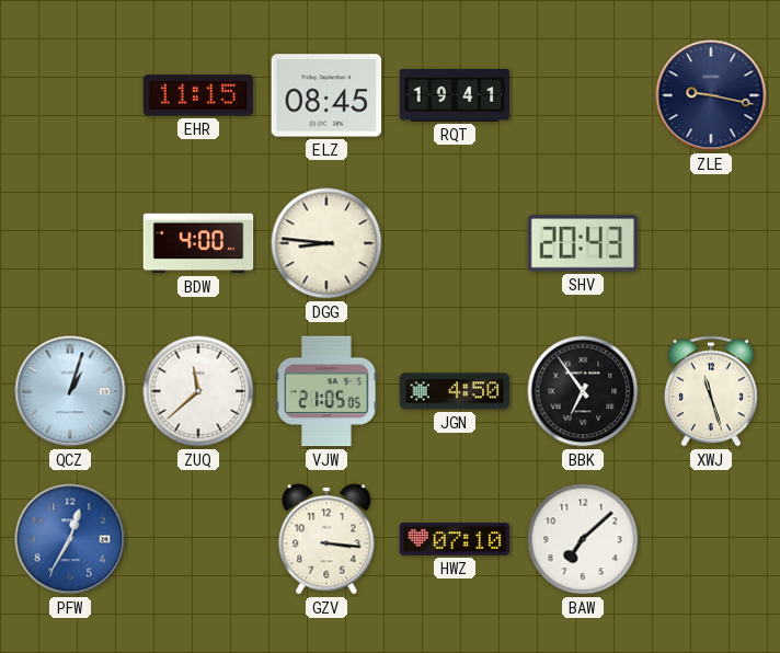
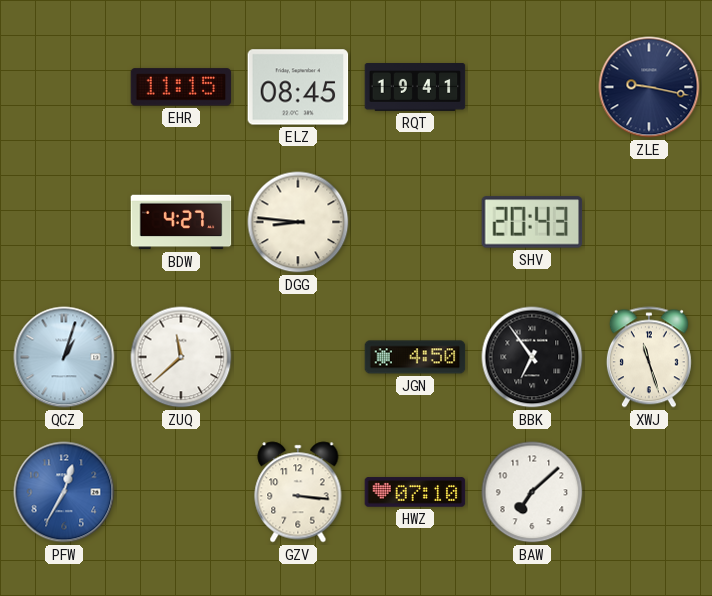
BDW: 4:00 -> 4:27 (181, 222)
VJW: 21:05 -> none (326, 391)
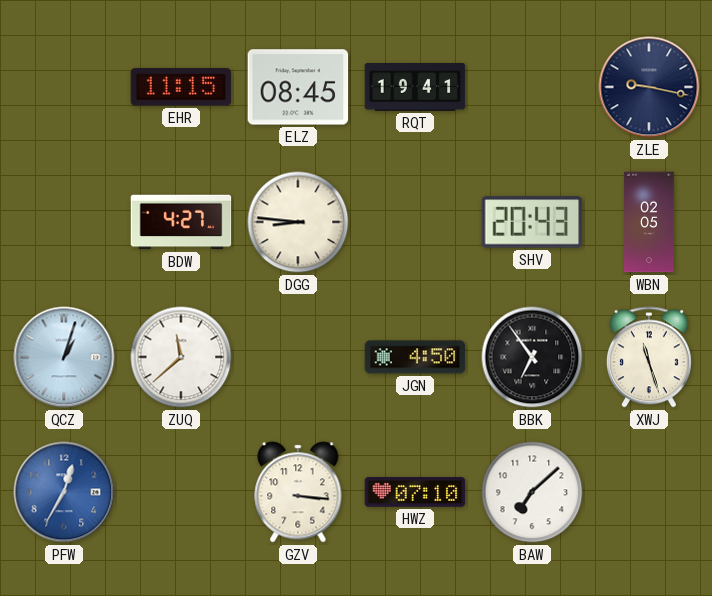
WBN: none -> 02:05 (649, 222)
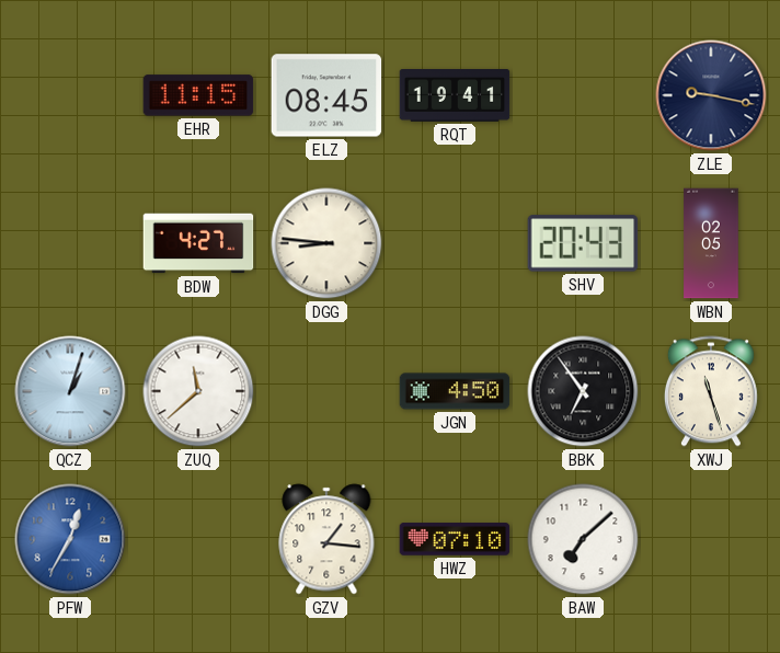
GZV: 3:16 -> 1:16 (326, 539)
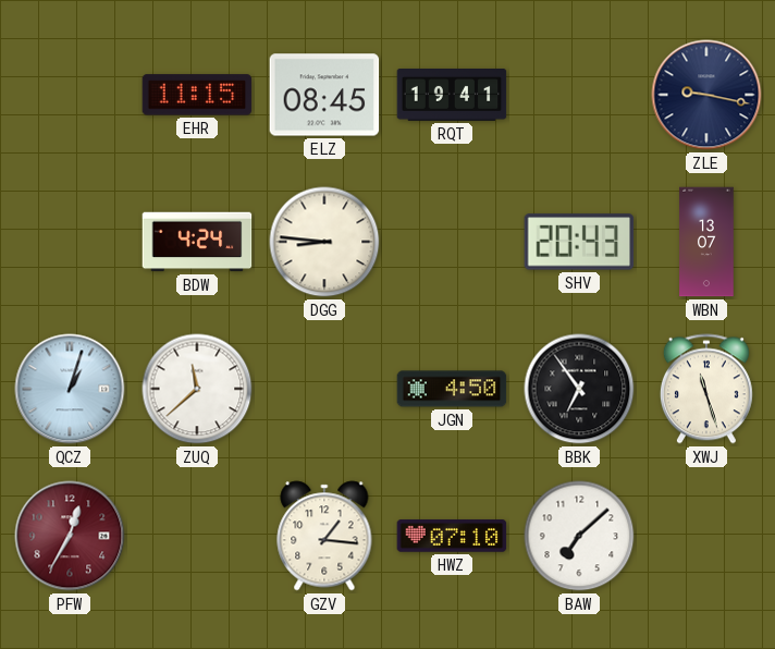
BDW: 4:27 -> 4:24 (197, 242)
WBN: 02:05 -> 13:07 (706, 242)
PFW dial: blue -> burgundy (70, 536)
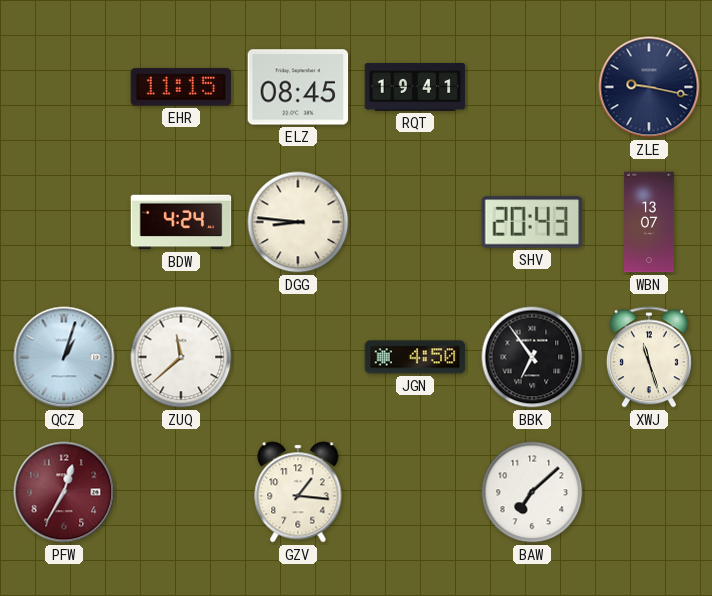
HWZ: 07:10 -> none (452, 536)
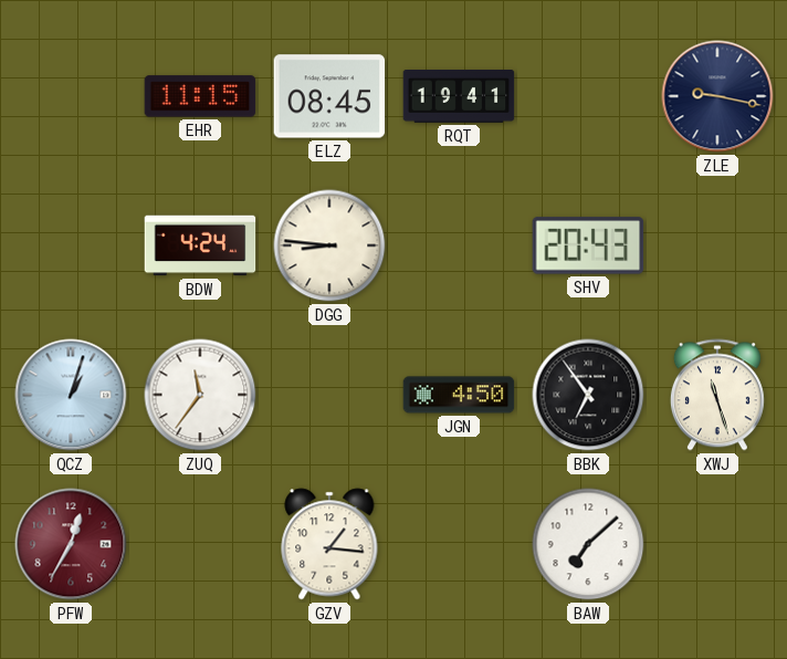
WBN: 13:07 -> none (649, 222)
ZUQ: 11:38 -> 11:36 (200, 395)
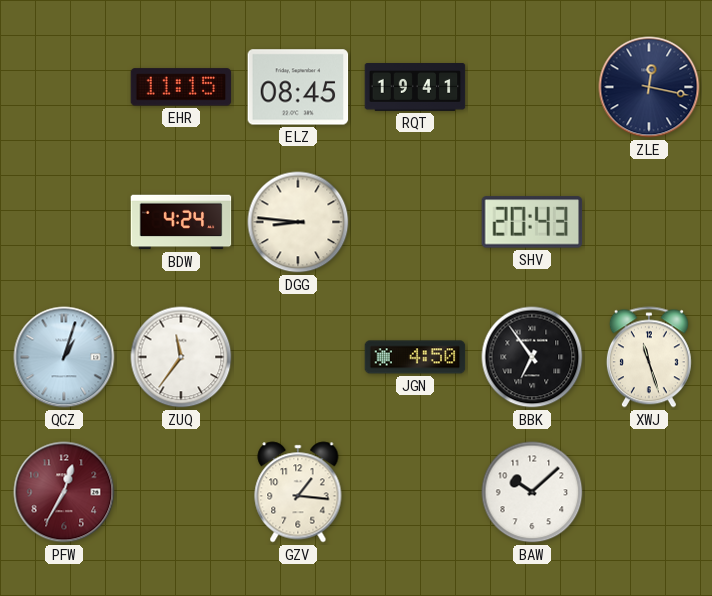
ZLE: 9:17 -> 12:17 (649, 87)
BAW: 7:08 -> 10:08 (532, 492)
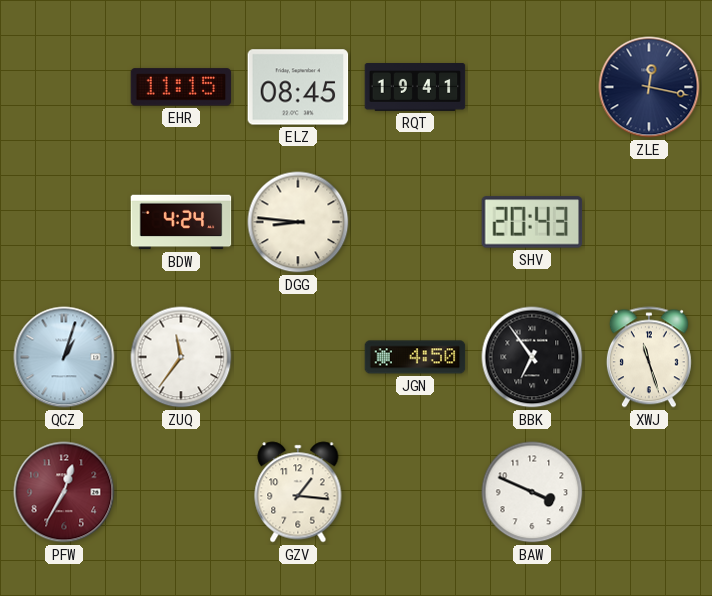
BAW: 10:08 -> 3:49 (532, 492)
